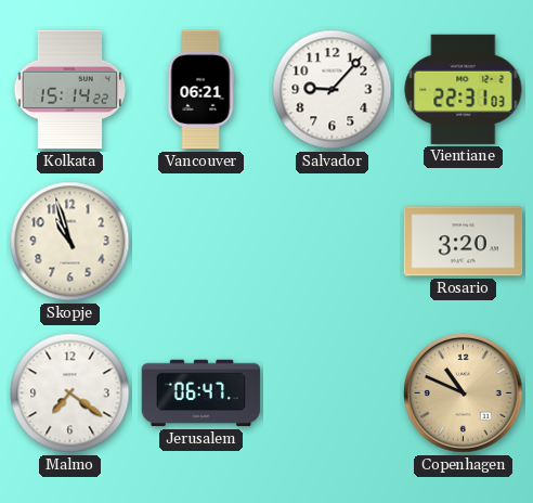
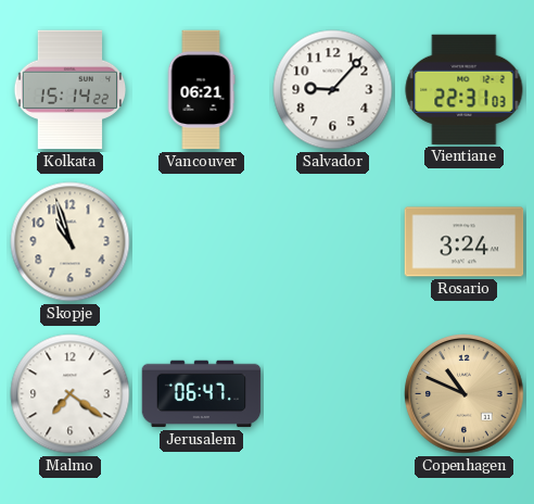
Rosario: 3:20 -> 3:24 (465, 242)
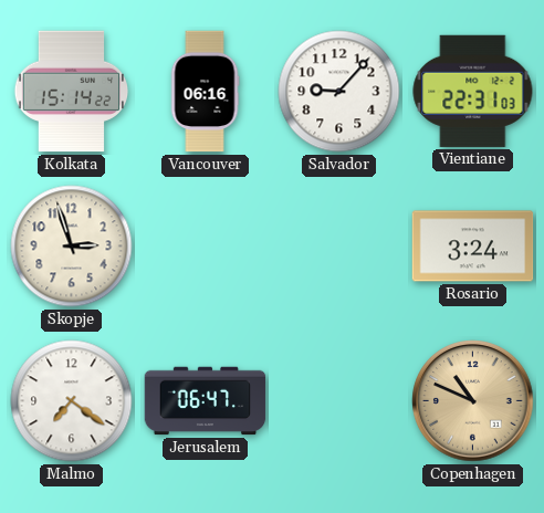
Vancouver: 06:21 -> 06:16 (205, 92)
Skopje: 10:57 -> 2:57 (72, 247)
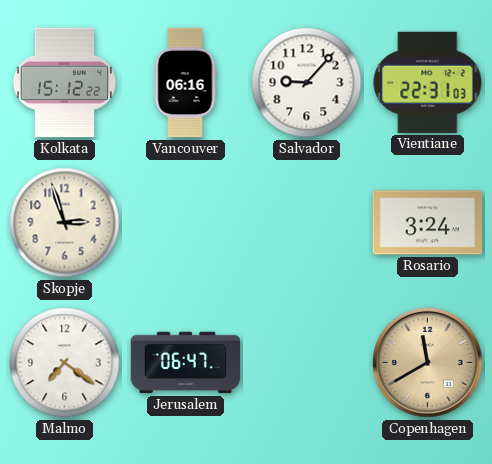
Kolkata: 15:14 -> 15:12 (65, 83)
Copenhagen: 10:49 -> 11:40 (428, 363)
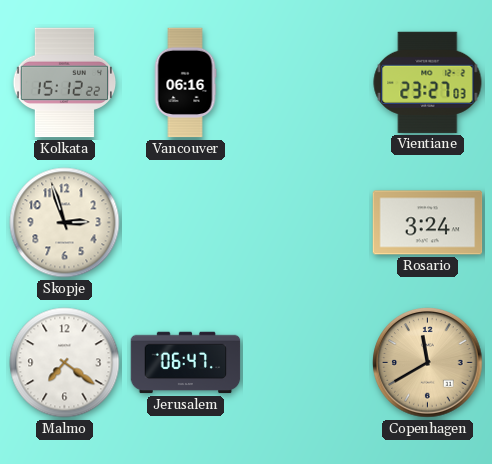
Salvador: 9:07 -> none (307, 83)
Vientiane: 22:31 -> 23:27 (428, 82)
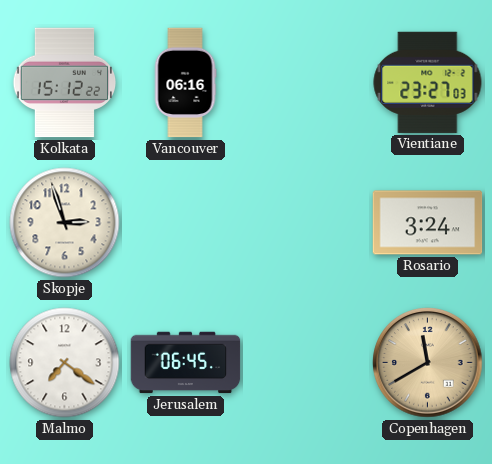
Jerusalem: 06:47 -> 06:45 (186, 363)
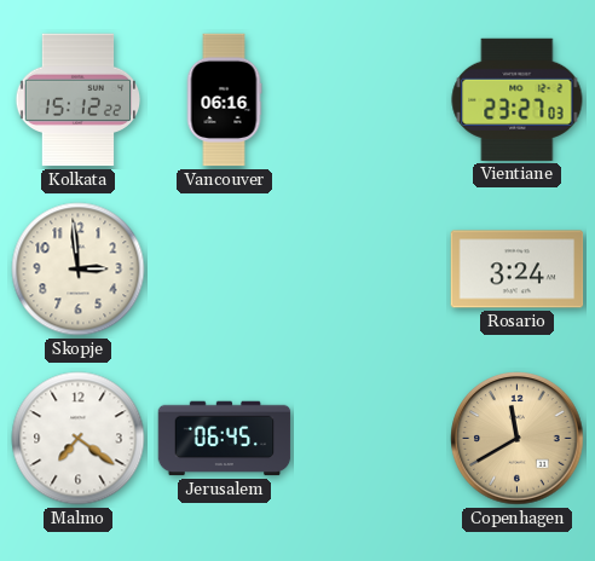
Skopje: 2:57 -> 2:59 (79, 270)
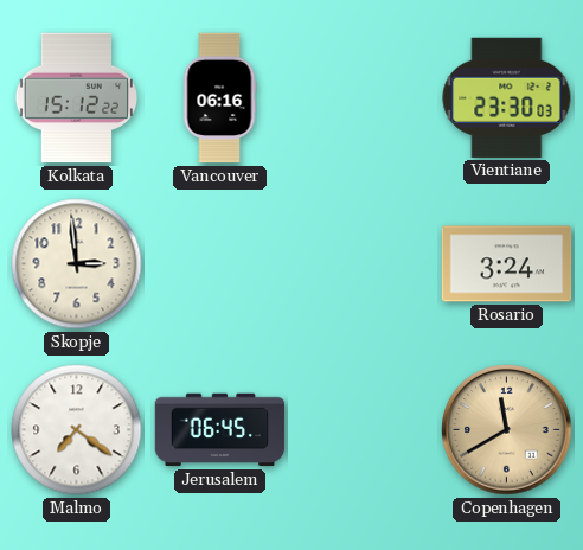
Vientiane: 23:27 -> 23:30 (507, 97)
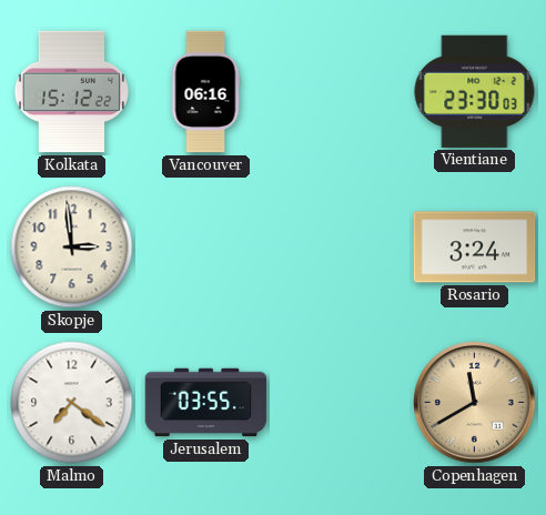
Jerusalem: 06:45 -> 03:55 (206, 403)
